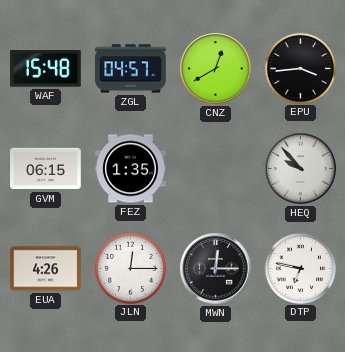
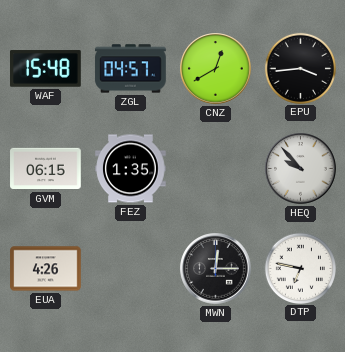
JLN: 12:15 -> none (130, 268)
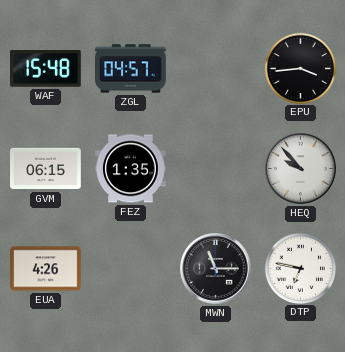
CNZ: 12:40 -> none (216, 69)
MWN: 12:15 -> 11:15 (216, 269)
